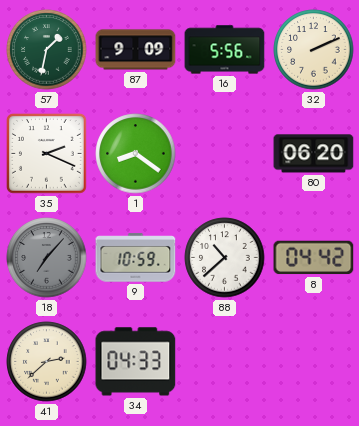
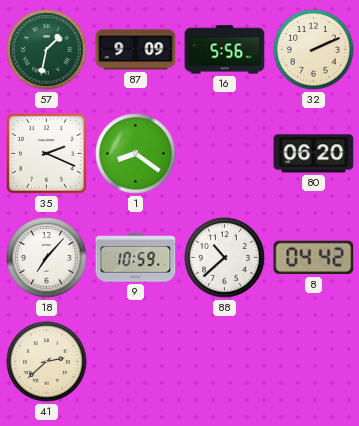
18 dial: grey -> white (47, 258)
34: 04:33 -> none (136, 362)
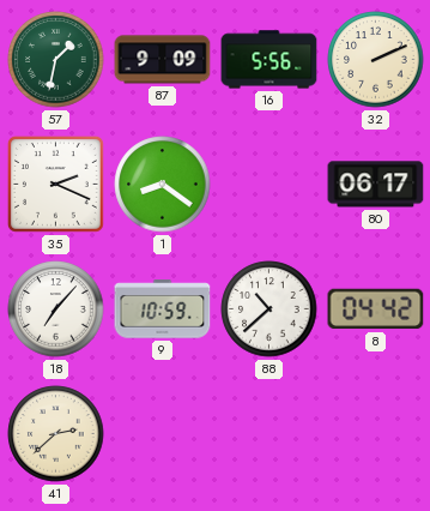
80: 06:20 -> 06:17 (376, 185)
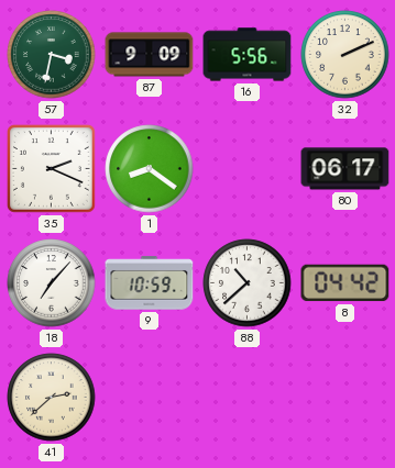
57: 1:32 -> 3:32 (52, 55)
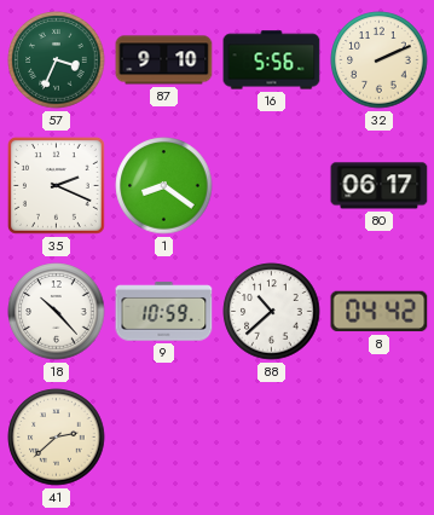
57: 3:32 -> 3:34 (57, 60)
87: 9:09 -> 9:10 (164, 60)
18: 7:07 -> 10:23 (57, 312)
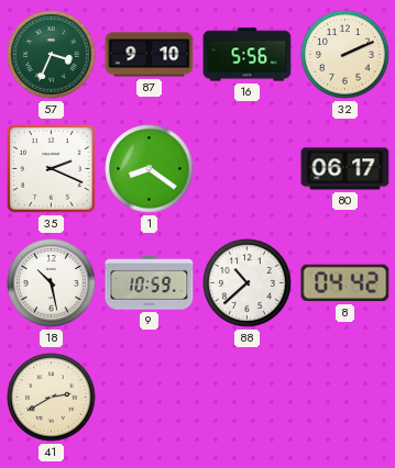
18: 10:23 -> 10:28 (52, 283)
41: 2:38 -> 2:40 (52, 398)
